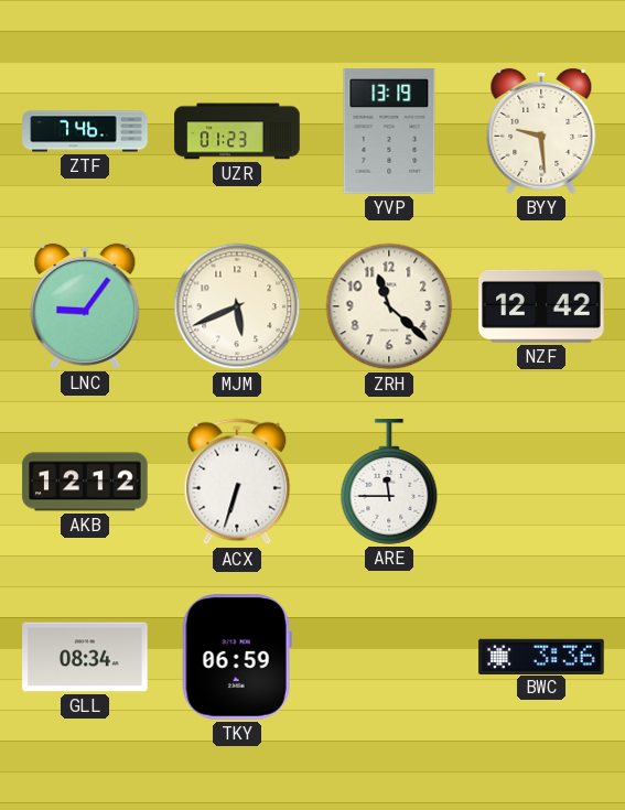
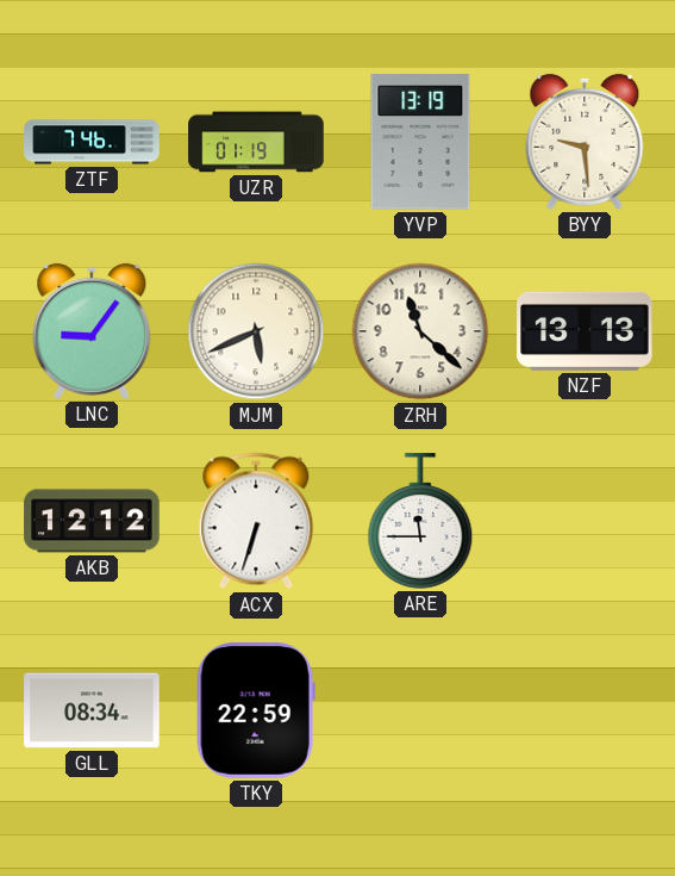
UZR: 01:23 -> 01:19 (256, 142)
NZF: 12:42 -> 13:13 (585, 331)
TKY: 06:59 -> 22:59 (256, 710)
BWC: 3:36 -> none (541, 656)
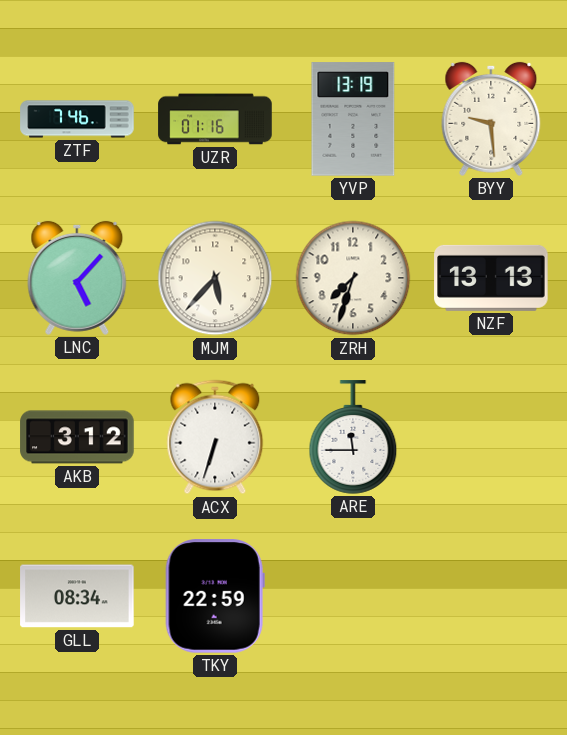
UZR: 01:19 -> 01:16 (215, 119)
LNC: 9:06 -> 5:07 (77, 278)
MJM: 5:41 -> 5:37 (215, 278)
ZRH: 11:22 -> 7:33 (353, 278)
AKB: 12:12 -> 3:12 (77, 437)
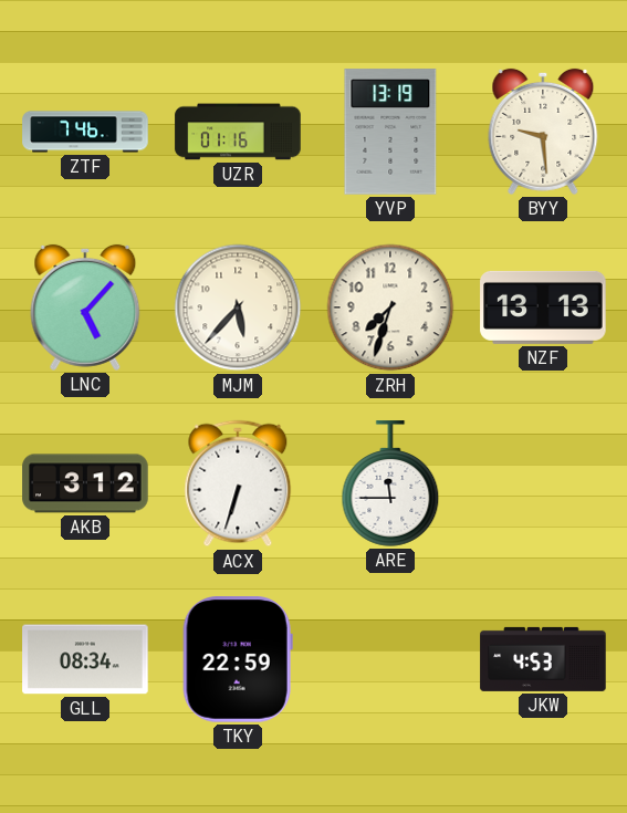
JKW: none -> 4:53 (543, 659)
